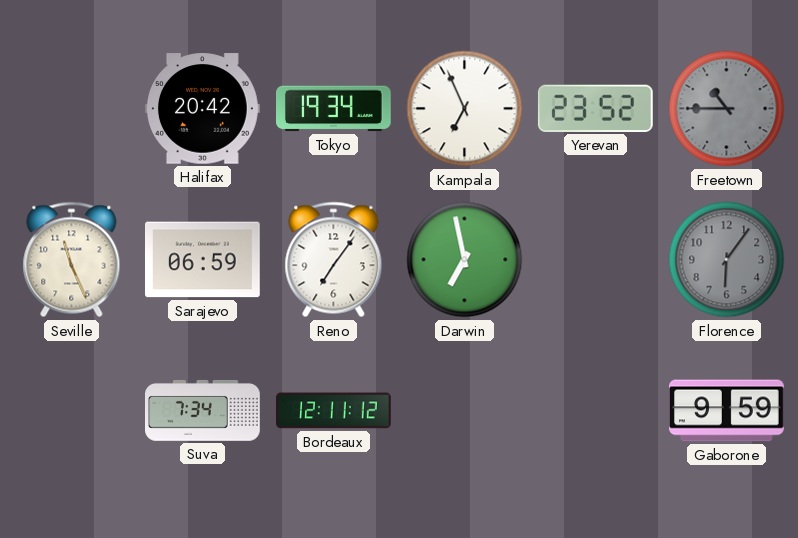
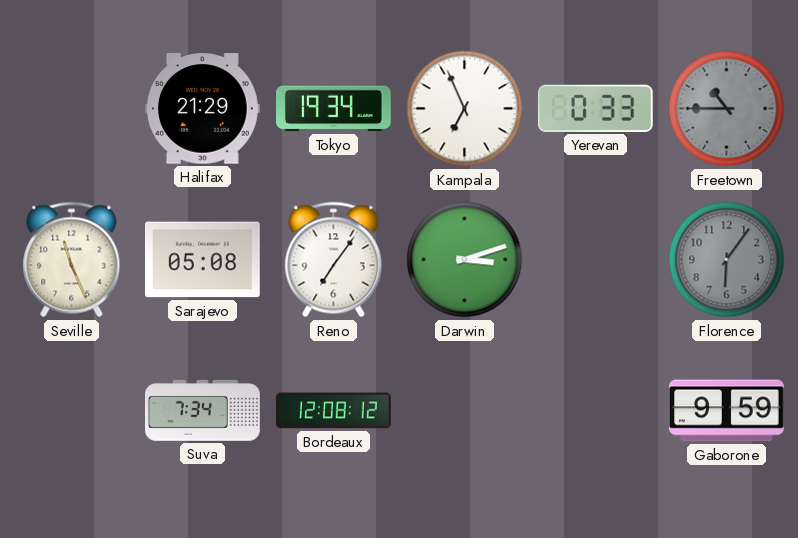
Halifax: 20:42 -> 21:29 (202, 109)
Yerevan: 23:52 -> 0:33 (595, 108)
Sarajevo: 06:59 -> 05:08 (203, 260)
Darwin: 6:58 -> 3:12 (465, 260)
Bordeaux: 12:11 -> 12:08 (334, 411)
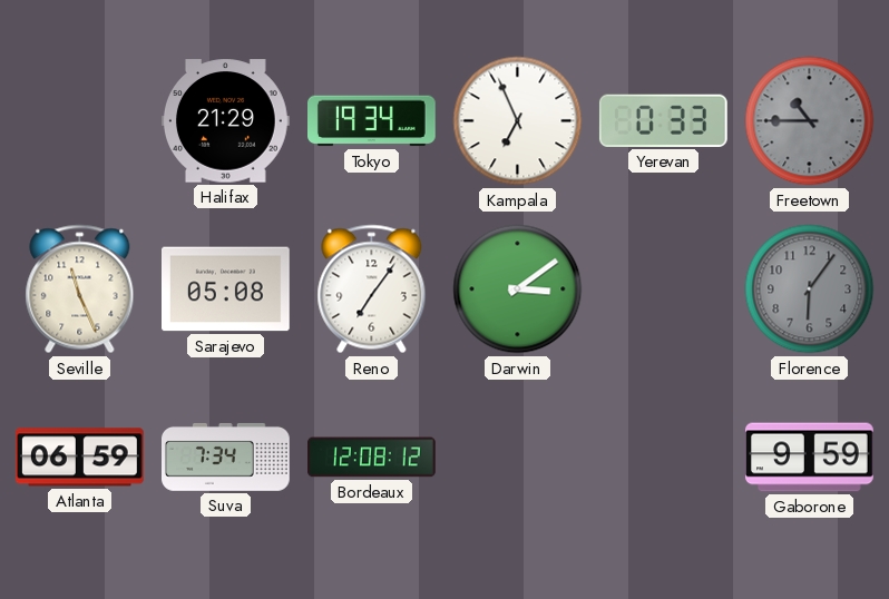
Darwin: 3:12 -> 3:09 (518, 289)
Atlanta: none -> 06:59 (79, 458)
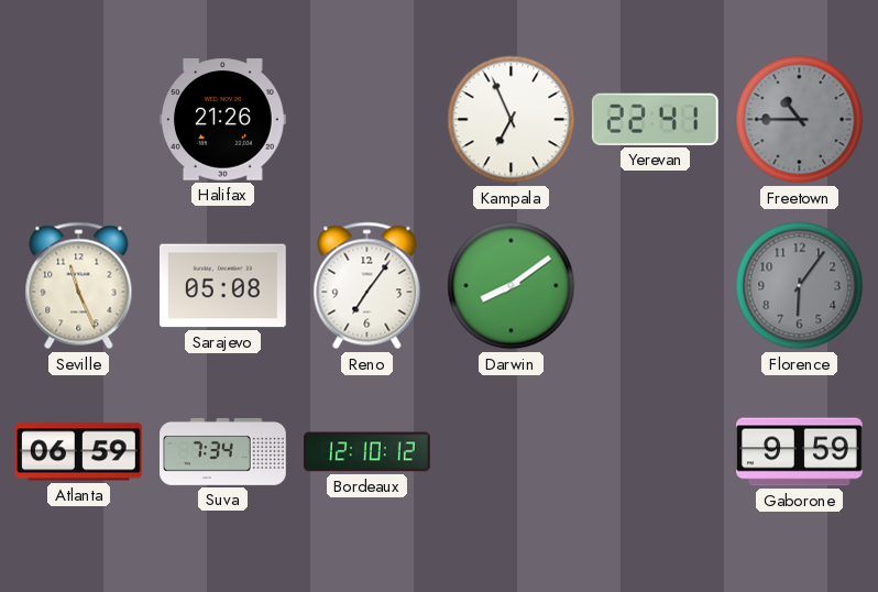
Halifax: 21:29 -> 21:26 (222, 120)
Tokyo: 19:34 -> none (372, 121)
Yerevan: 0:33 -> 22:41 (655, 119)
Darwin: 3:09 -> 8:09 (512, 286)
Bordeaux: 12:08 -> 12:10 (367, 452)
